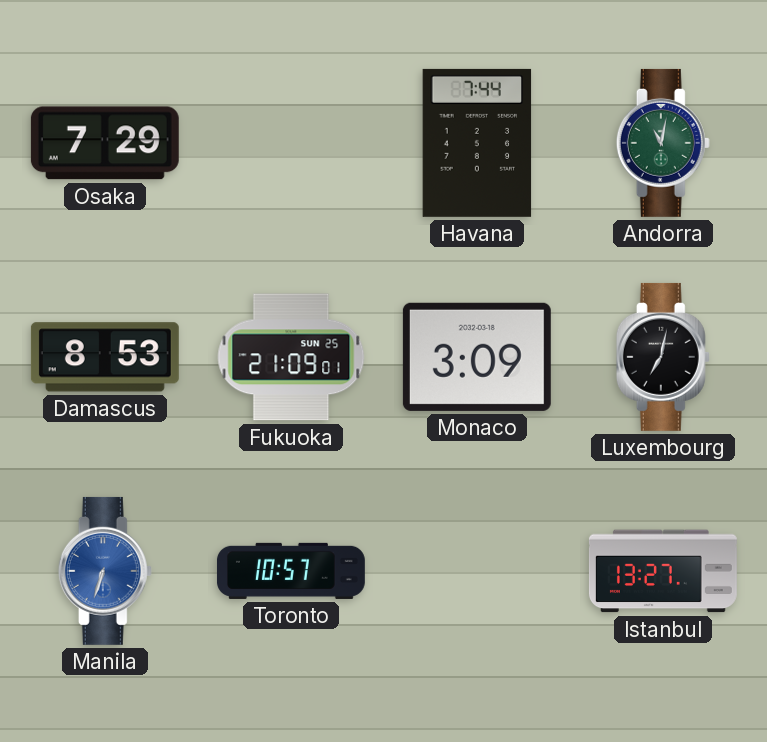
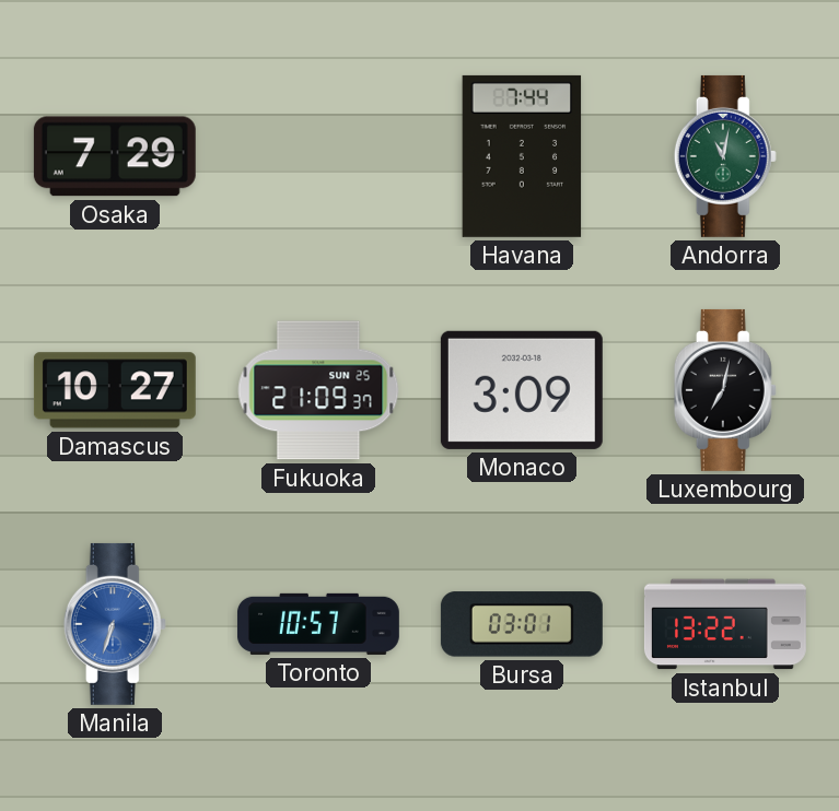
Damascus: 8:53 -> 10:27 (115, 390)
Fukuoka: 21:09:01 -> 21:09:37 (318, 390)
Bursa: none -> 03:01 (522, 624)
Istanbul: 13:27 -> 13:22 (725, 624)
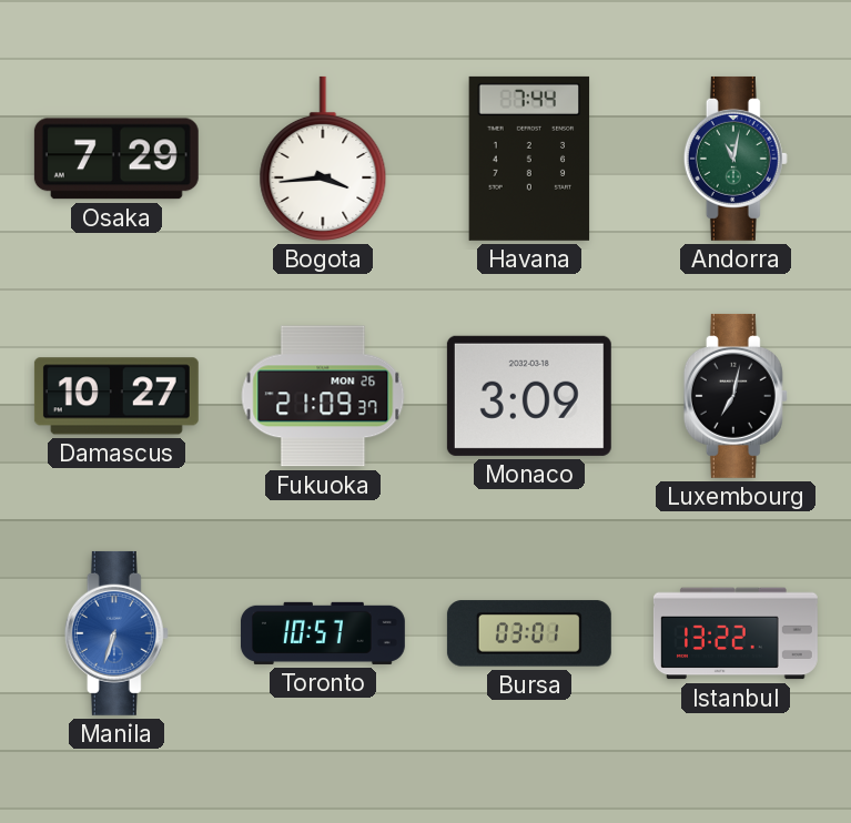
Bogota: none -> 3:44 (323, 159)
Fukuoka date: SUN 25 -> MON 26 (323, 396)
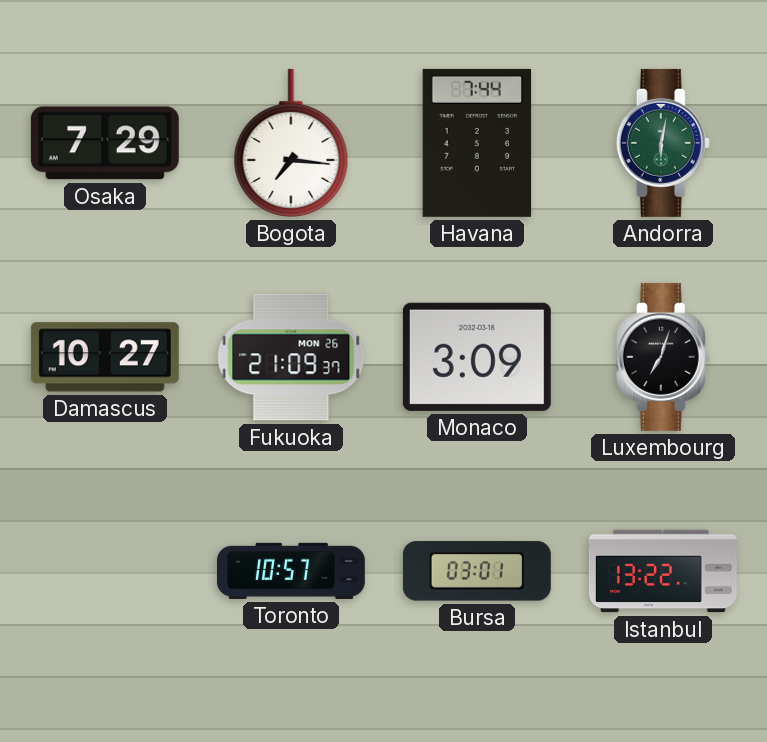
Bogota: 3:44 -> 7:16 (291, 143)
Andorra: 11:02 -> 6:02 (663, 143)
Luxembourg: 7:02 -> 7:03 (663, 357)
Manila: 6:33 -> none (116, 633)
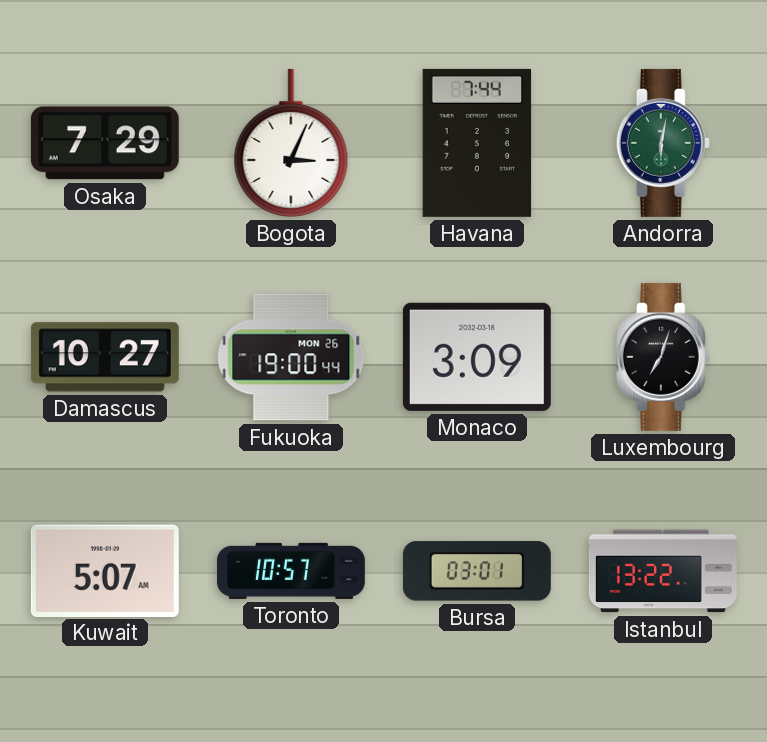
Bogota: 7:16 -> 3:04 (291, 143)
Fukuoka: 21:09 -> 19:00 (291, 357)
Kuwait: none -> 5:07 (105, 570)
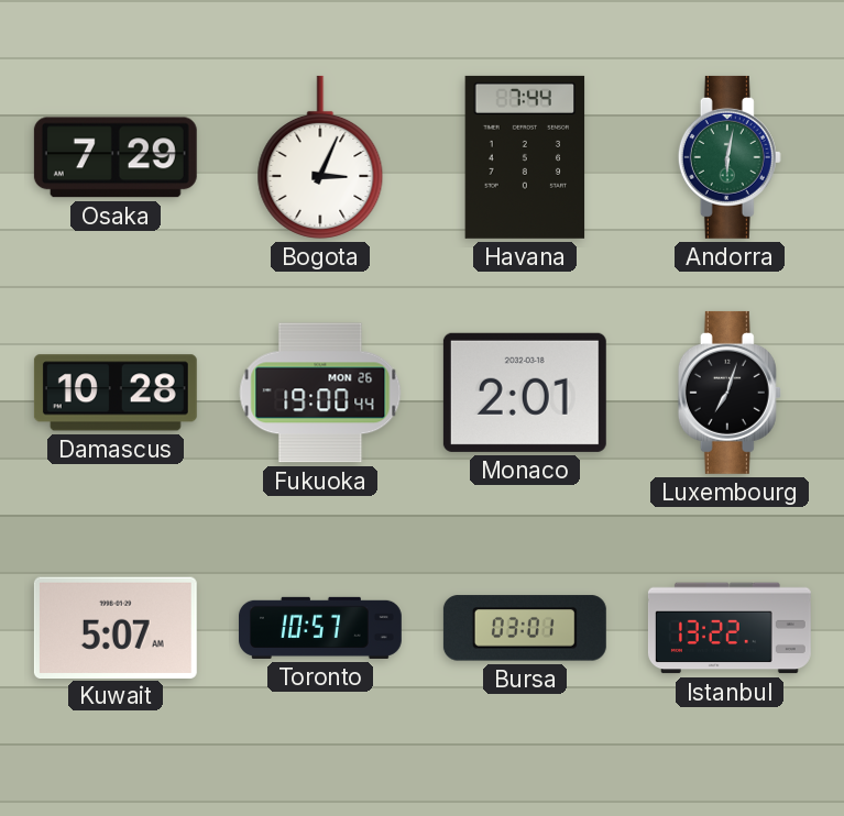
Damascus: 10:27 -> 10:28 (116, 393)
Monaco: 3:09 -> 2:01 (525, 393)
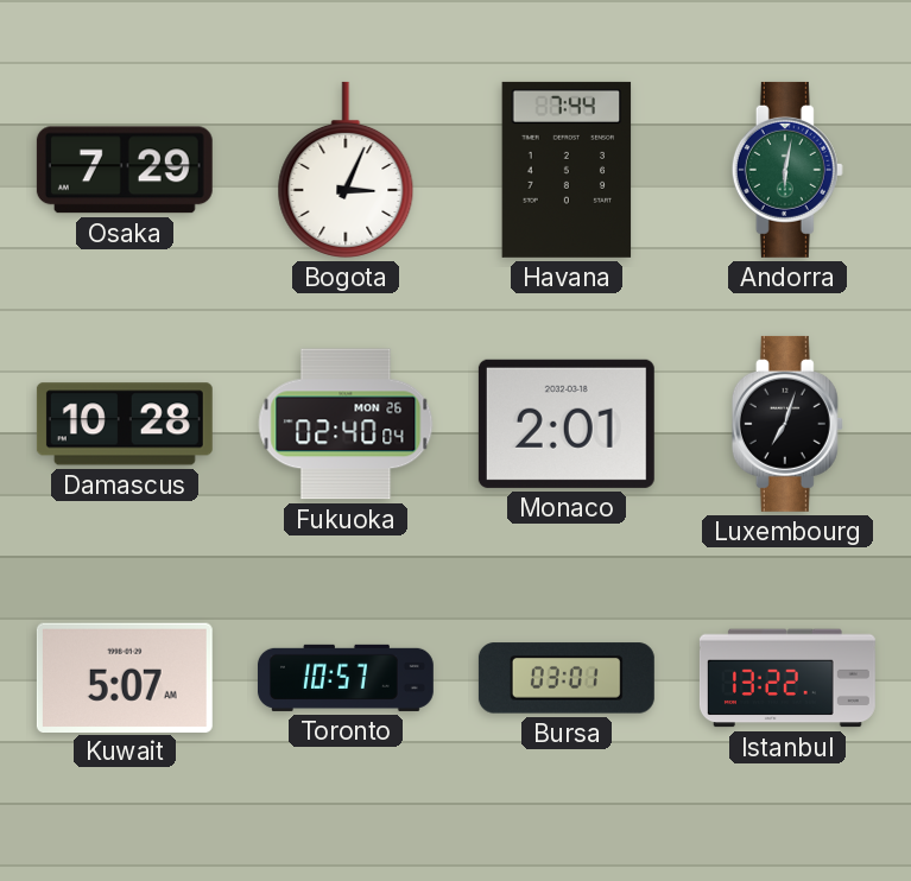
Fukuoka: 19:00 -> 02:40 (346, 424)
